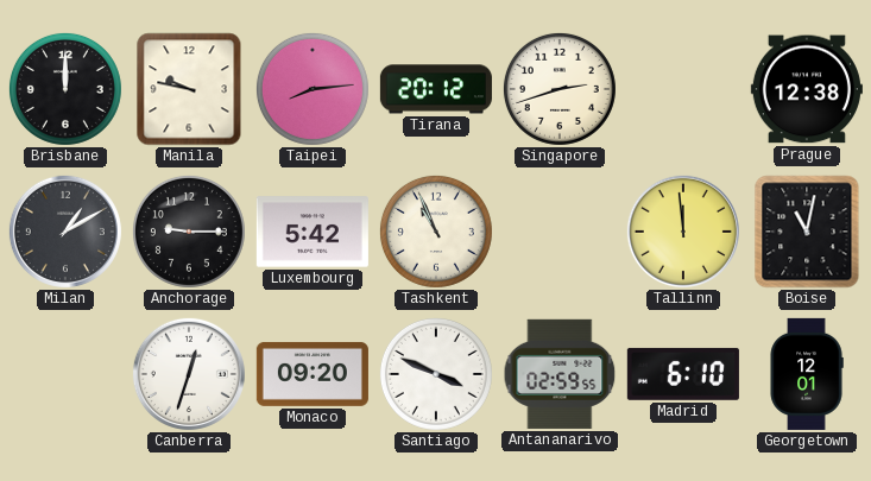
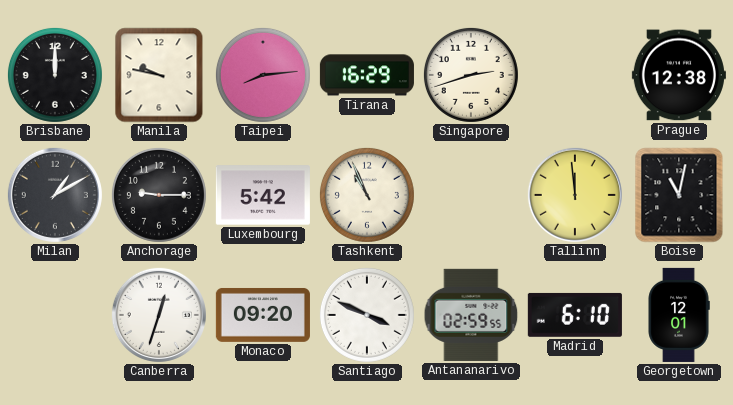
Tirana: 20:12 -> 16:29 (367, 75)
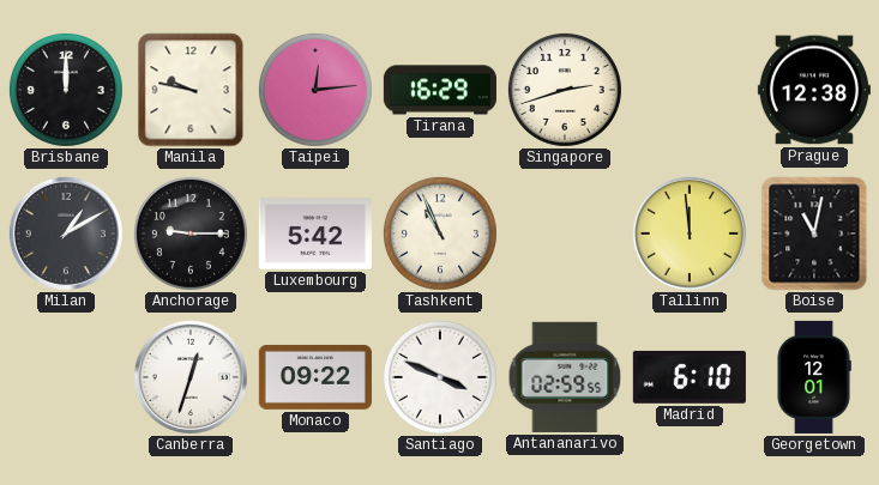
Taipei: 8:14 -> 12:14 (315, 90)
Monaco: 09:20 -> 09:22 (315, 377)
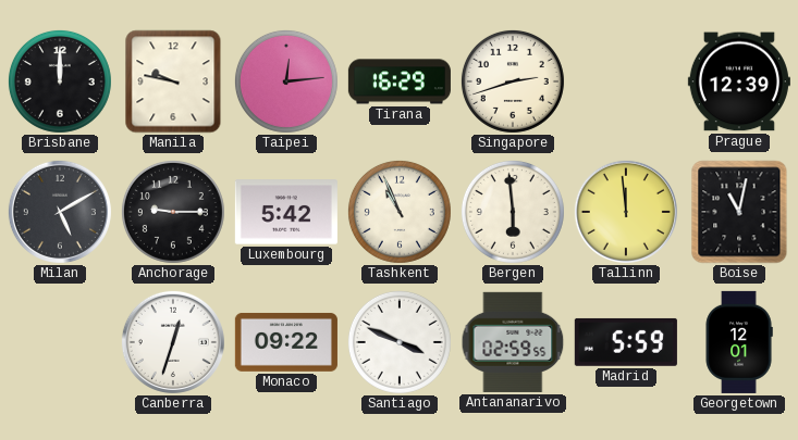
Prague: 12:38 -> 12:39 (739, 81)
Milan: 1:10 -> 5:10 (60, 212)
Bergen: none -> 5:59 (513, 212)
Madrid: 6:10 -> 5:59 (626, 342)
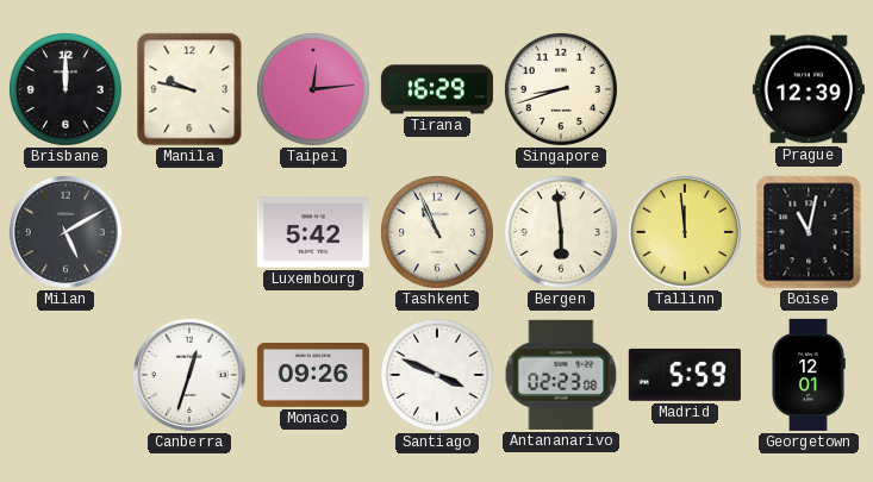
Singapore: 2:42 -> 8:42 (561, 89)
Anchorage: 9:15 -> none (173, 212)
Monaco: 09:22 -> 09:26 (313, 375)
Antananarivo: 02:59 -> 02:23 (561, 375)
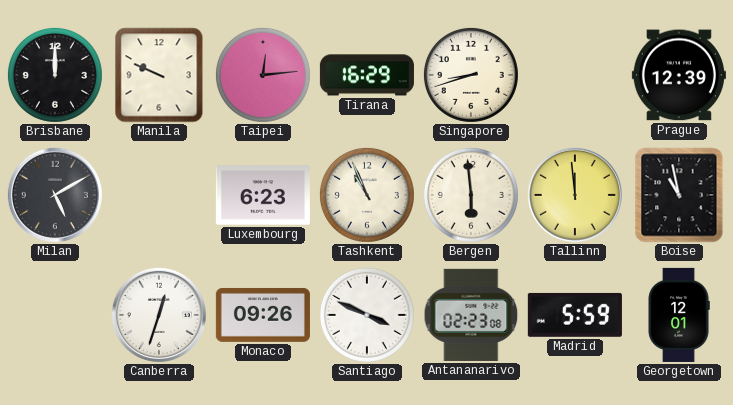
Manila: 9:47 -> 9:49 (159, 75)
Luxembourg: 5:42 -> 6:23 (263, 195)
Boise: 11:02 -> 10:58 (679, 195)
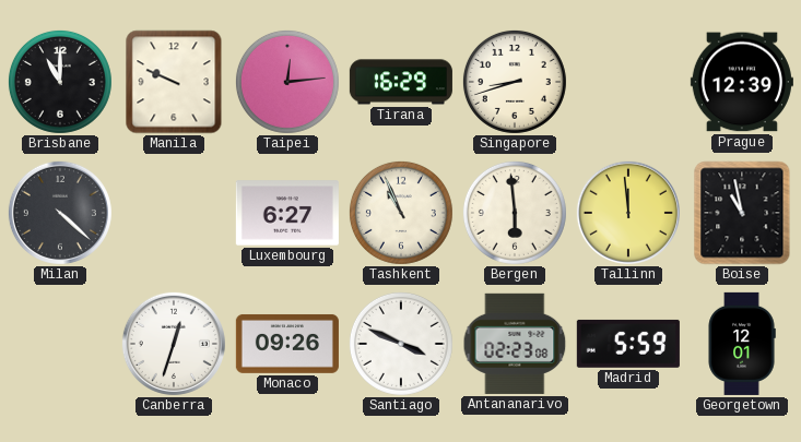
Brisbane: 12:00 -> 11:00 (60, 82)
Milan: 5:10 -> 4:22 (60, 213)
Luxembourg: 6:23 -> 6:27 (287, 213)
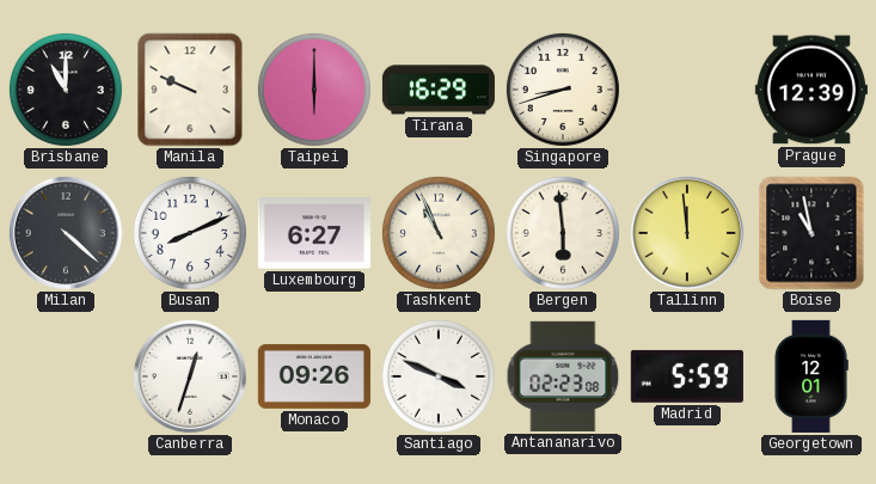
Taipei: 12:14 -> 6:00 (314, 90)
Busan: none -> 8:11 (190, 233)
